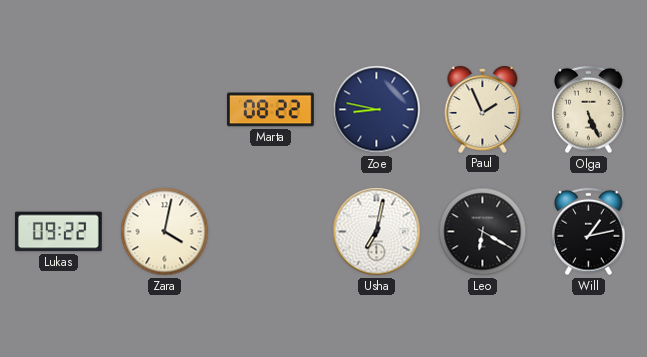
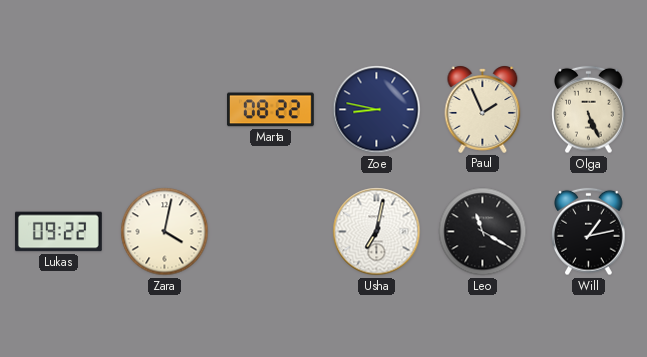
Leo: 6:20 -> 11:20 (483, 232)
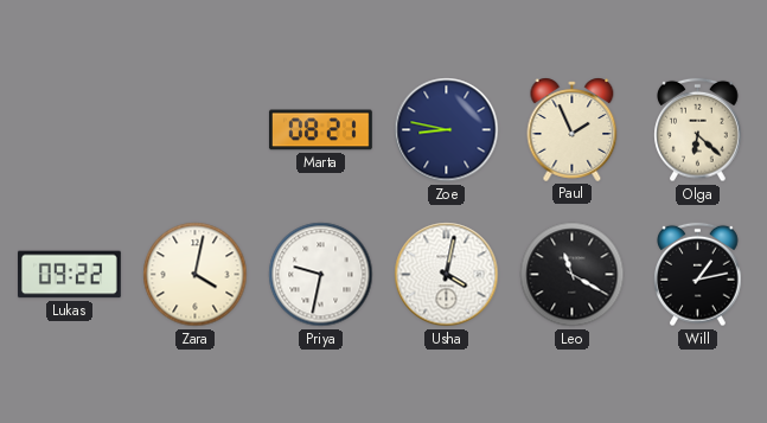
Marta: 08:22 -> 08:21 (320, 130)
Olga: 5:26 -> 6:22 (698, 130)
Priya: none -> 9:32 (321, 275)
Usha: 7:02 -> 4:02 (447, 275)
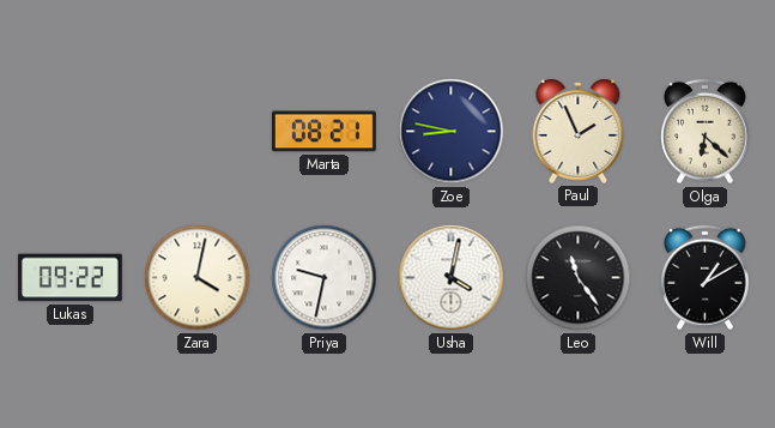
Leo: 11:20 -> 11:24 (579, 278)
Will: 1:13 -> 1:10 (706, 278)
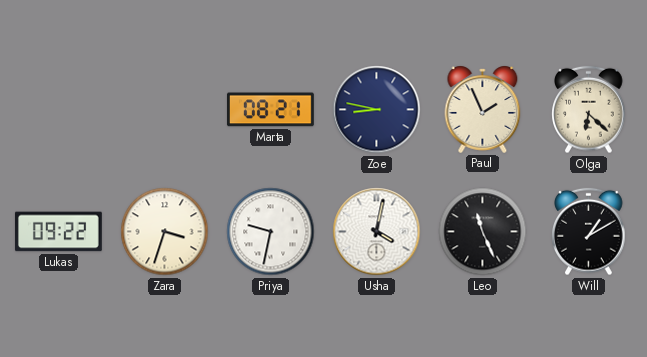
Zara: 4:02 -> 3:33 (165, 232)
Leo: 11:24 -> 11:26 (483, 232)
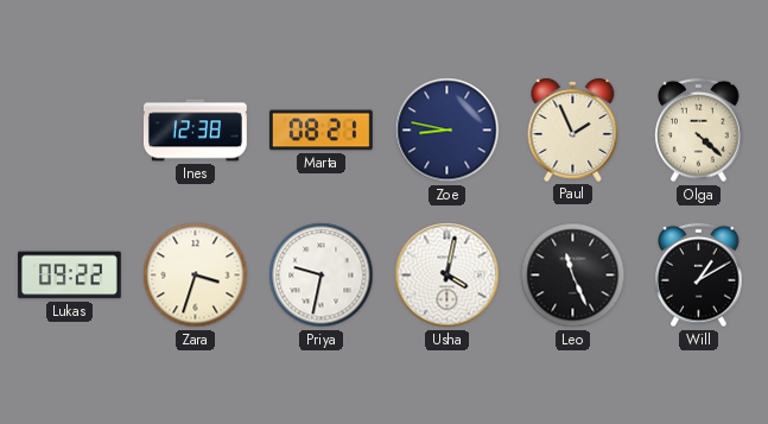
Ines: none -> 12:38 (195, 131)
Olga: 6:22 -> 4:22 (699, 131)
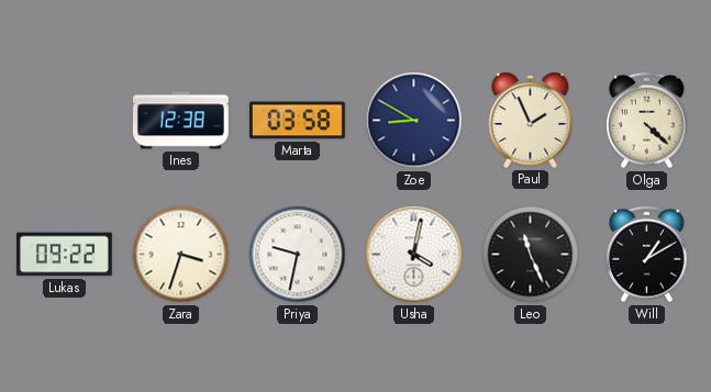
Marta: 08:21 -> 03:58 (297, 121)
Zoe: 8:47 -> 8:50 (414, 121)
